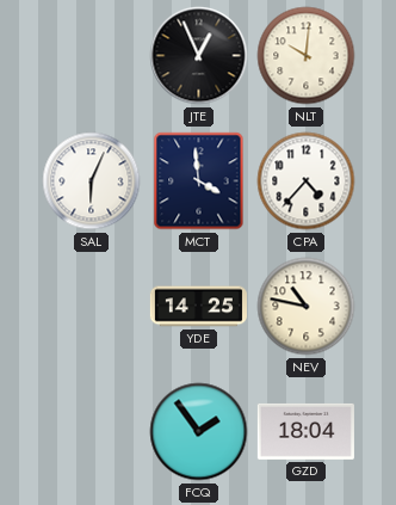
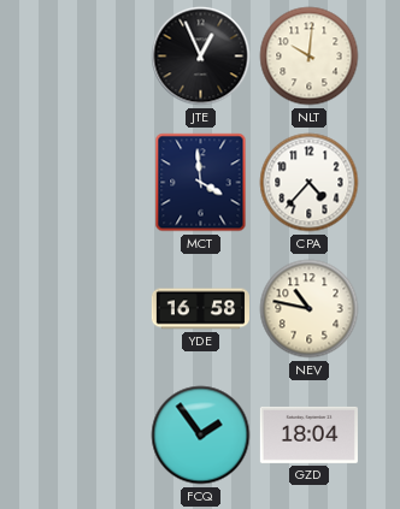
SAL: 6:04 -> none (92, 181)
YDE: 14:25 -> 16:58 (200, 309)
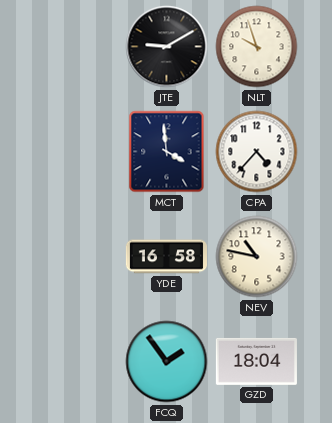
JTE: 12:56 -> 9:10 (167, 47)
NLT: 10:01 -> 9:57 (257, 47)
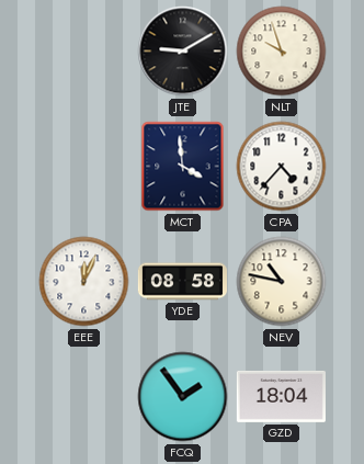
EEE: none -> 12:04 (84, 282)
YDE: 16:58 -> 08:58 (182, 282)
